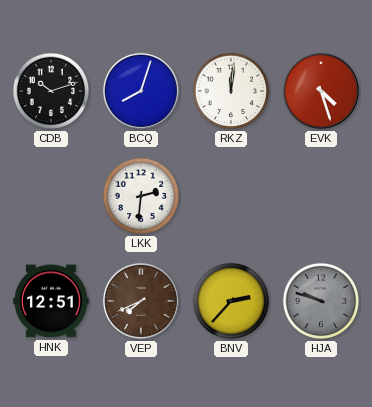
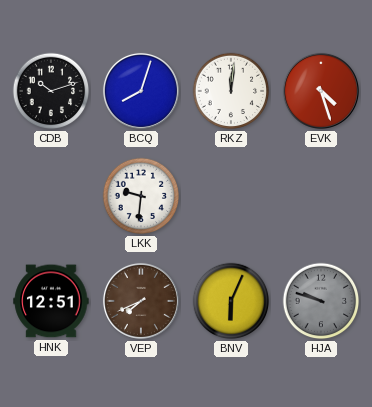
LKK: 2:31 -> 9:31 (141, 196)
BNV: 2:37 -> 6:04 (231, 301)
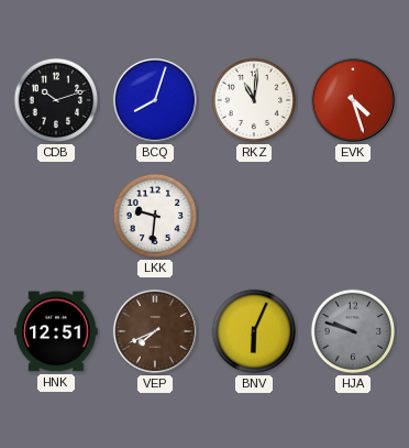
RKZ: 12:01 -> 11:01 (254, 100)
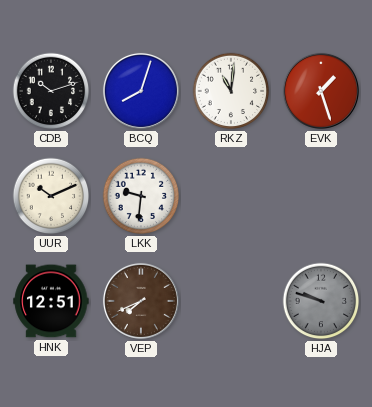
EVK: 4:27 -> 1:27 (321, 91)
UUR: none -> 10:11 (51, 196)
BNV: 6:04 -> none (254, 331)
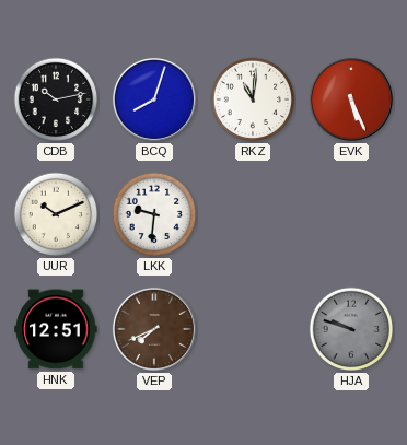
CDB: 10:12 -> 10:13 (56, 99)
EVK: 1:27 -> 5:26 (351, 99)
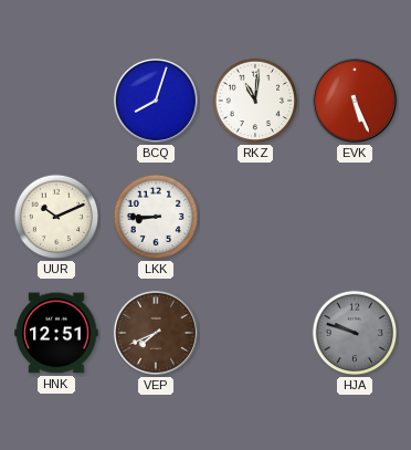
CDB: 10:13 -> none (56, 99)
LKK: 9:31 -> 8:45 (156, 217)
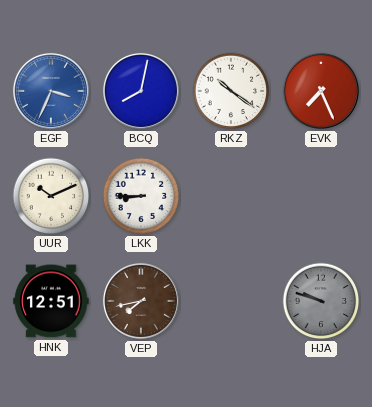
EGF: none -> 3:34 (51, 91)
BCQ: 8:03 -> 8:02 (141, 91)
RKZ: 11:01 -> 10:21 (231, 91)
EVK: 5:26 -> 7:26 (321, 91)
VEP: 7:41 -> 7:43 (141, 301)
